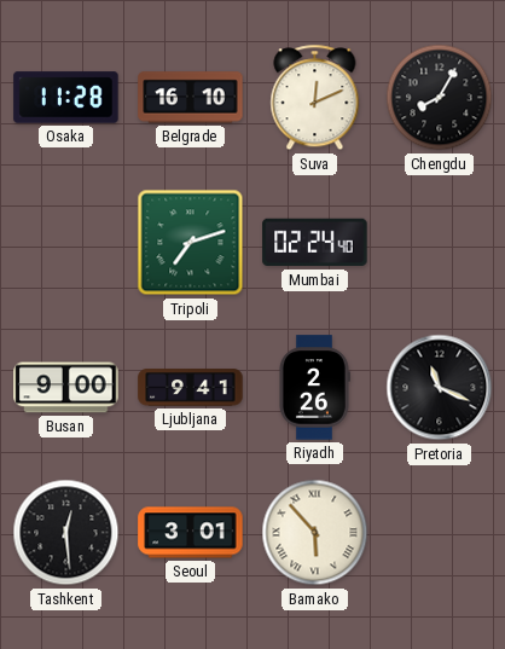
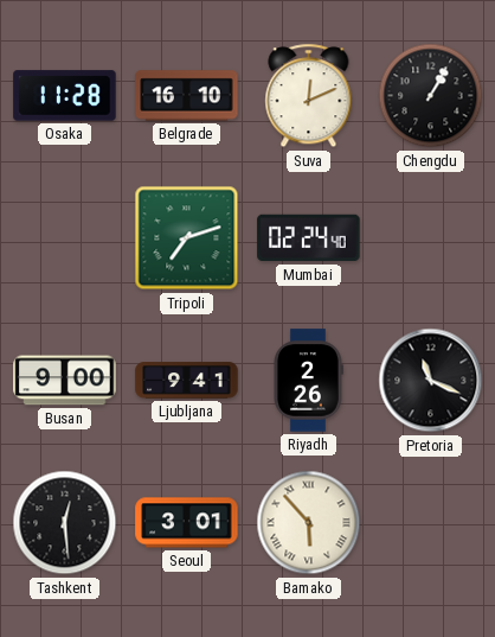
Chengdu: 8:05 -> 1:05 (431, 96)
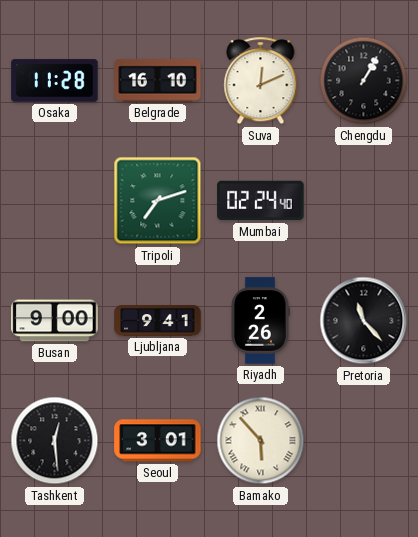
Pretoria: 11:19 -> 11:23 (364, 321)
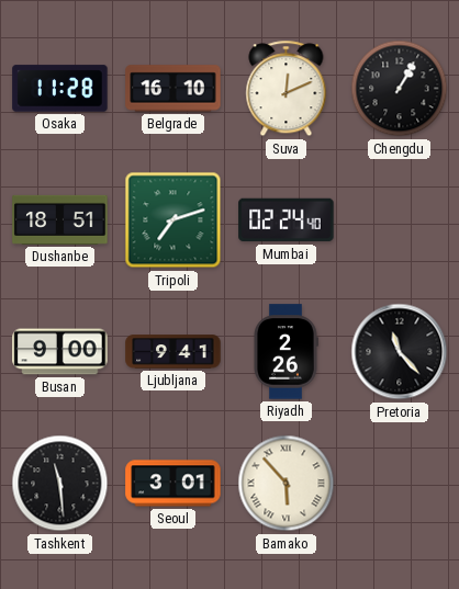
Dushanbe: none -> 18:51 (60, 219)
Tashkent: 12:29 -> 11:29 (60, 484)
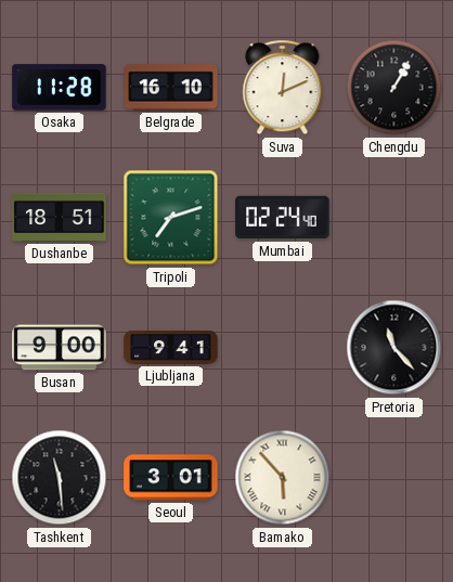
Riyadh: 2:26 -> none (287, 352)
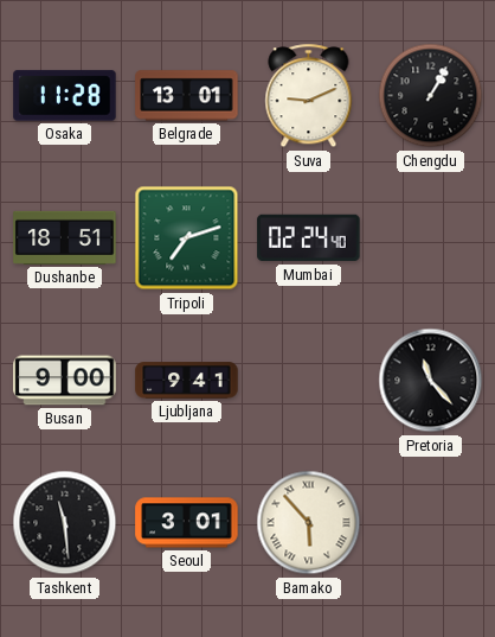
Belgrade: 16:10 -> 13:01 (187, 96)
Suva: 12:11 -> 9:11 (309, 96)
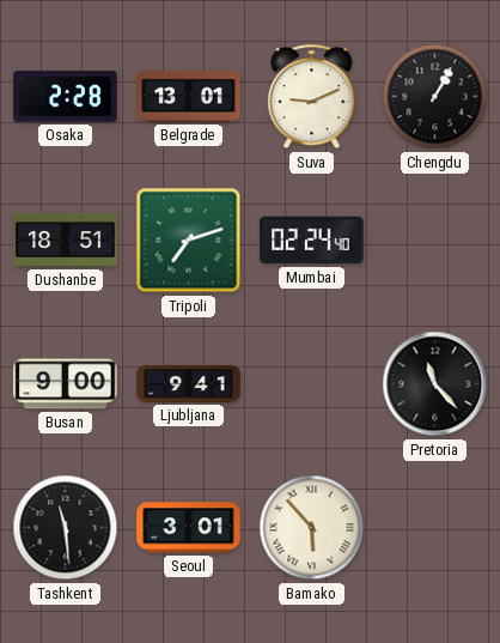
Osaka: 11:28 -> 2:28 (66, 97)
